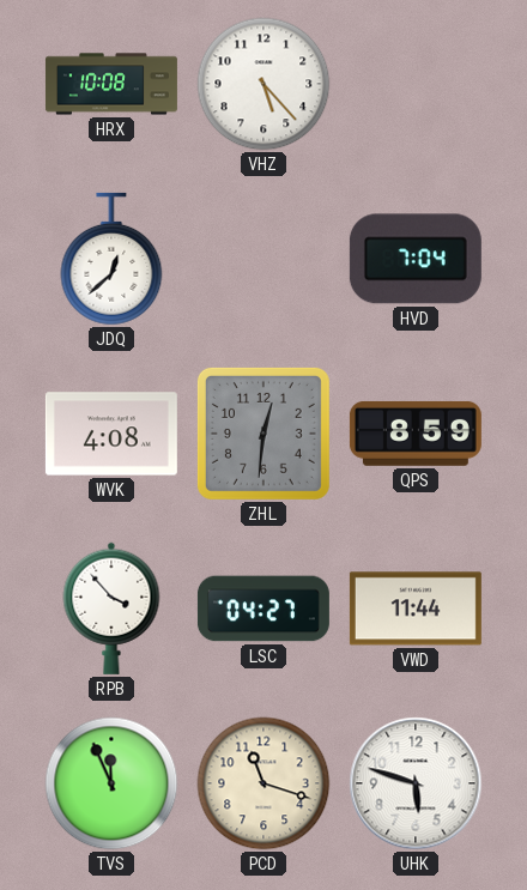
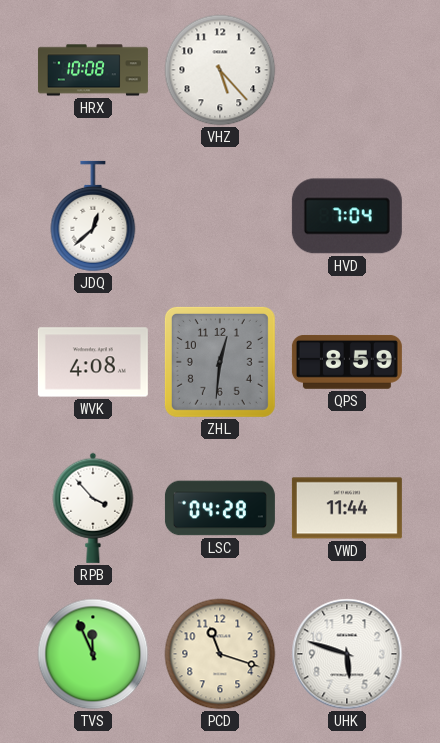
LSC: 04:27 -> 04:28 (220, 508)
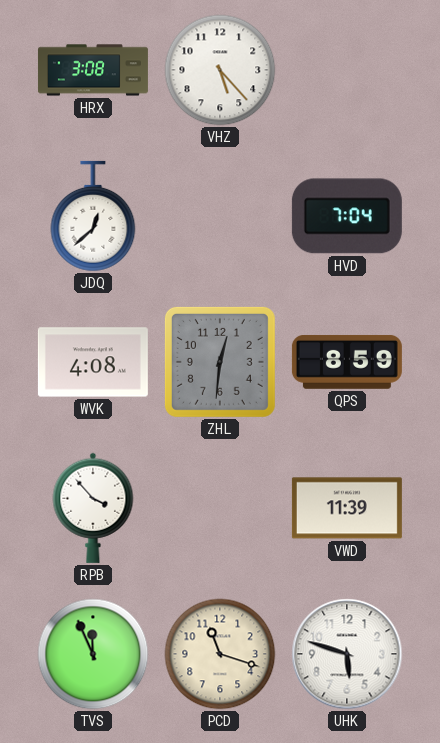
HRX: 10:08 -> 3:08 (93, 70)
LSC: 04:28 -> none (220, 508)
VWD: 11:44 -> 11:39 (347, 508)
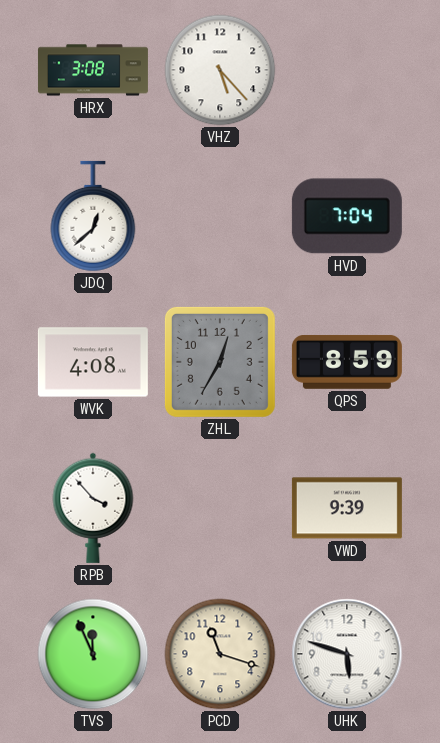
ZHL: 12:31 -> 12:35 (220, 362)
VWD: 11:39 -> 9:39 (347, 508)
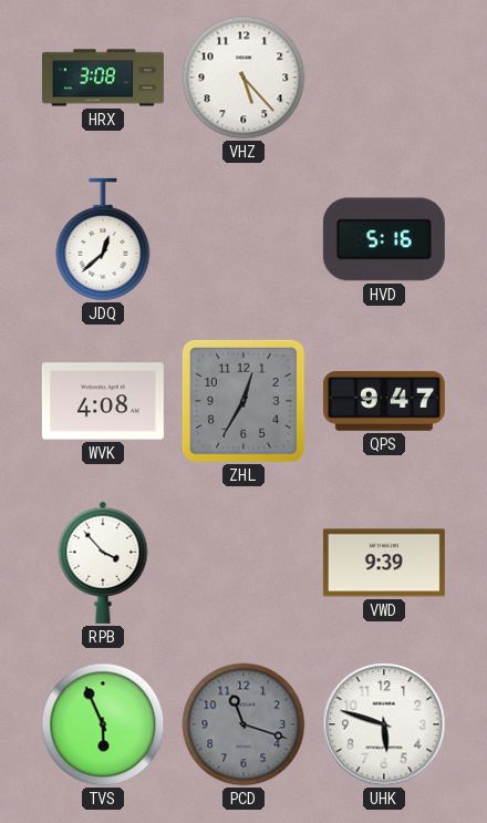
HVD: 7:04 -> 5:16 (384, 239)
QPS: 8:59 -> 9:47 (384, 401)
TVS: 11:56 -> 5:56 (103, 724)
PCD dial: cream -> grey (244, 724)
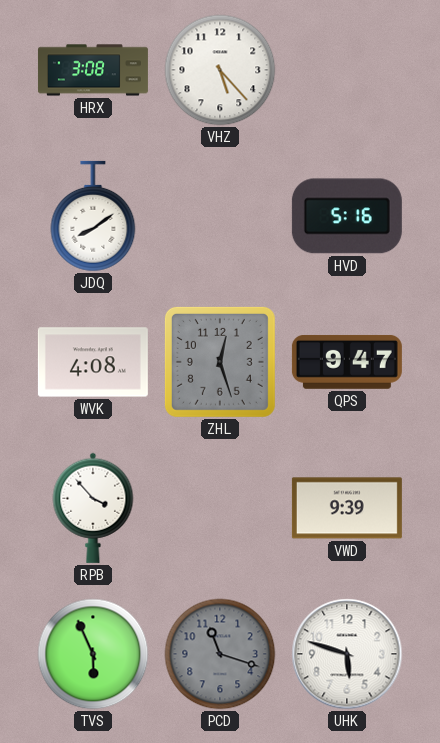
JDQ: 12:38 -> 8:09 (93, 216)
ZHL: 12:35 -> 12:27 (220, 362)
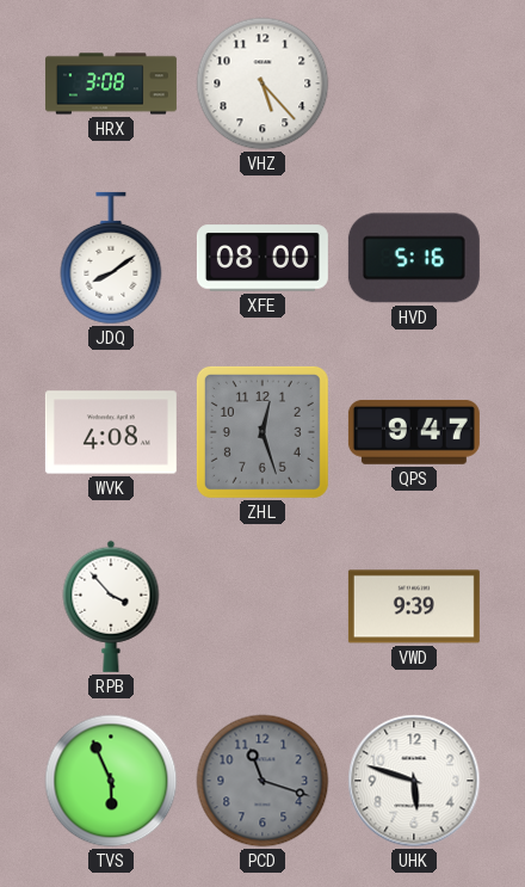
XFE: none -> 08:00 (262, 258)
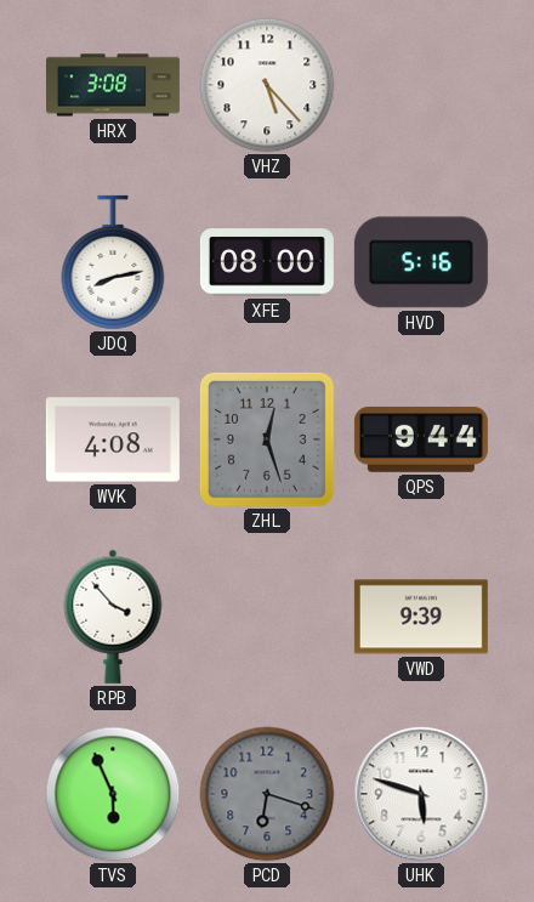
JDQ: 8:09 -> 8:13 (113, 262)
QPS: 9:47 -> 9:44 (421, 439)
PCD: 11:18 -> 6:18 (267, 794)
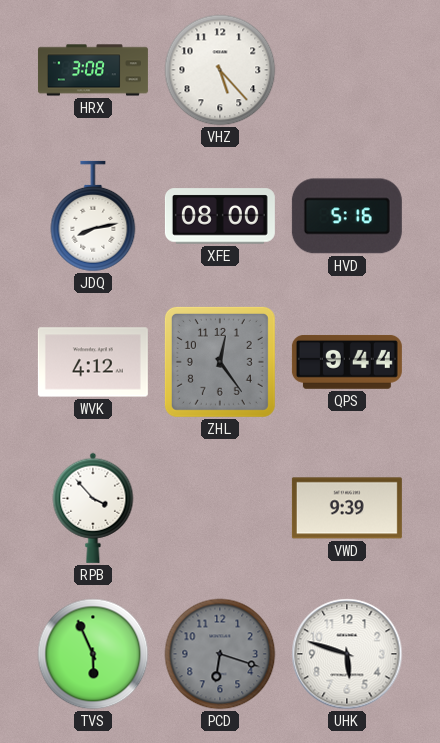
WVK: 4:08 -> 4:12 (93, 362)
ZHL: 12:27 -> 12:24 (220, 362)
